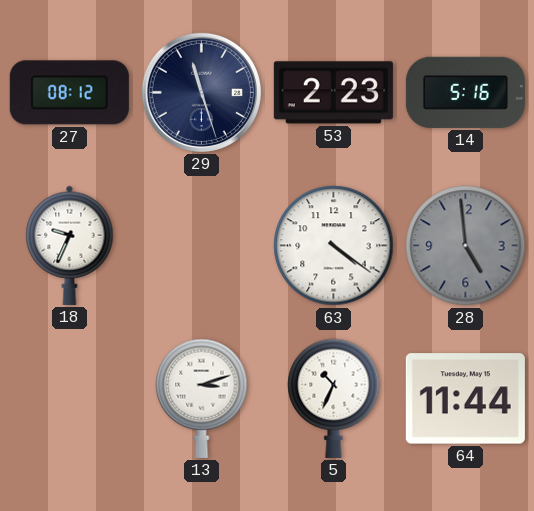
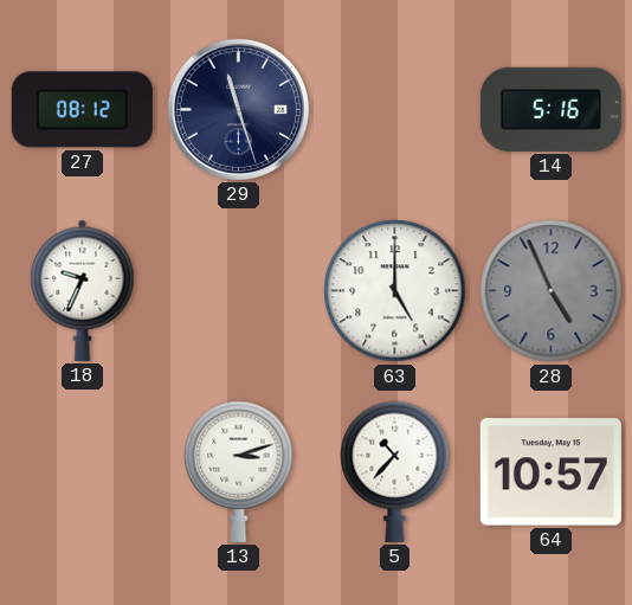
53: 2:23 -> none (333, 93)
63: 4:21 -> 5:00 (395, 291)
28: 4:59 -> 4:56 (552, 291)
5: 10:34 -> 10:37 (395, 471)
64: 11:44 -> 10:57 (550, 472)
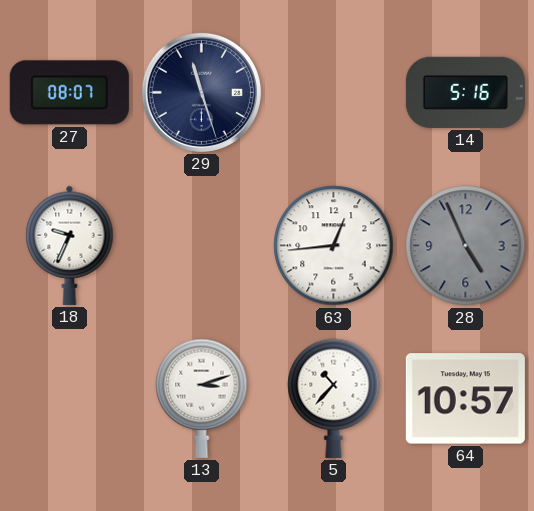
27: 08:12 -> 08:07 (69, 93)
63: 5:00 -> 12:44 (334, 246)
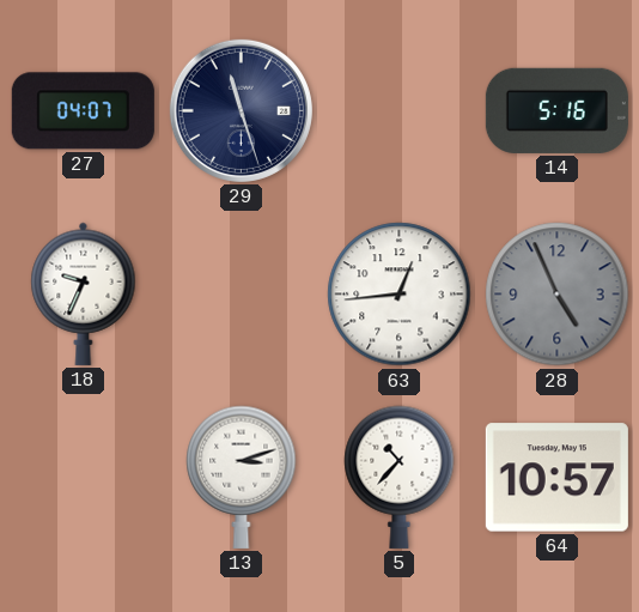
27: 08:07 -> 04:07 (83, 111)
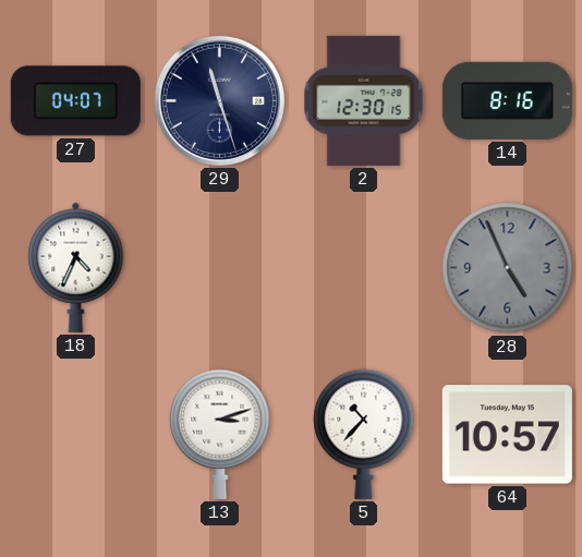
2: none -> 12:30 (364, 100)
14: 5:16 -> 8:16 (507, 100)
18: 9:34 -> 4:34 (76, 267)
63: 12:44 -> none (400, 295)
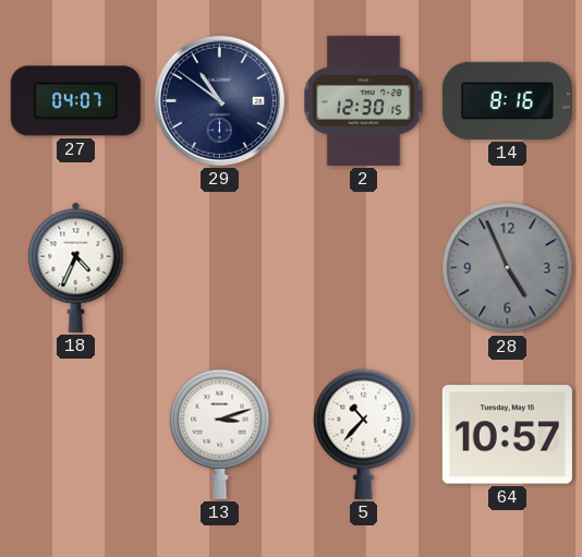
29: 11:27 -> 10:51 (219, 100)
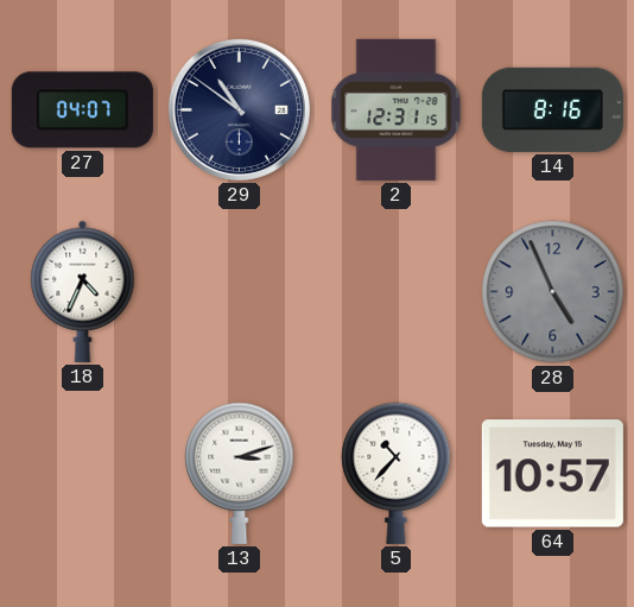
2: 12:30 -> 12:31 (397, 109)
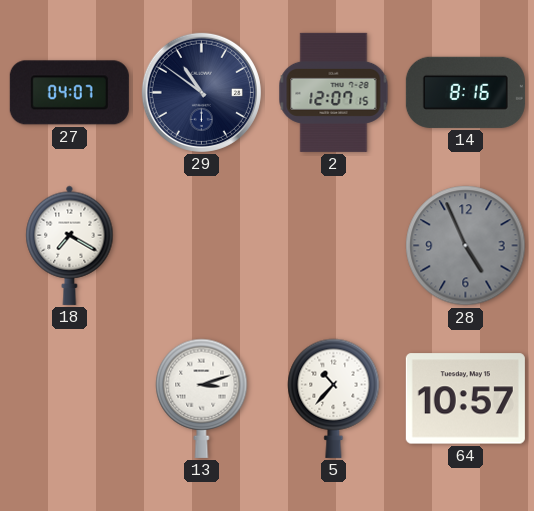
2: 12:31 -> 12:07 (334, 92)
18: 4:34 -> 7:20 (70, 245)
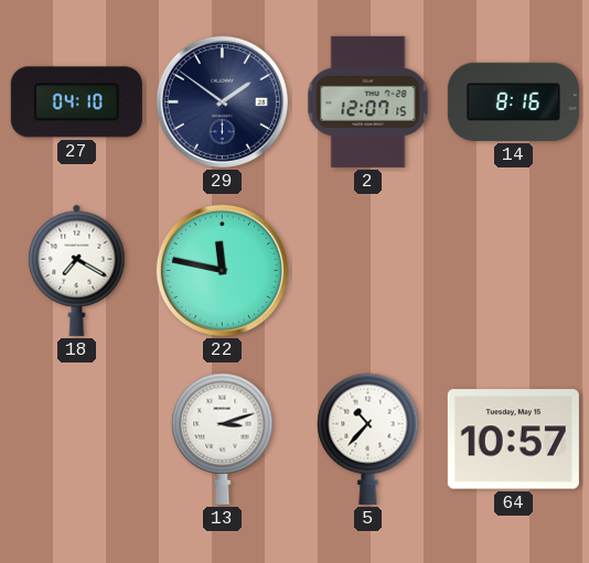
27: 04:07 -> 04:10 (76, 102)
29: 10:51 -> 1:51 (222, 101)
22: none -> 11:47 (222, 270)
28: 4:56 -> none (466, 246)
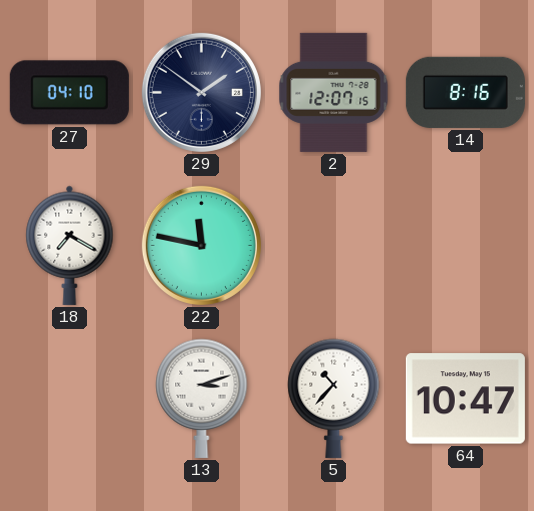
64: 10:57 -> 10:47 (465, 399)
